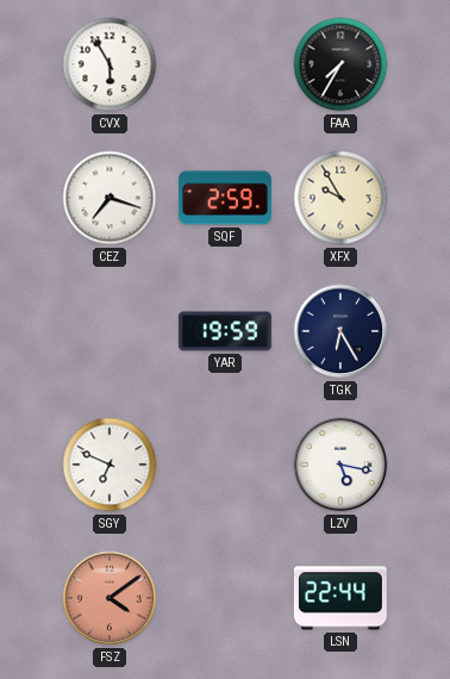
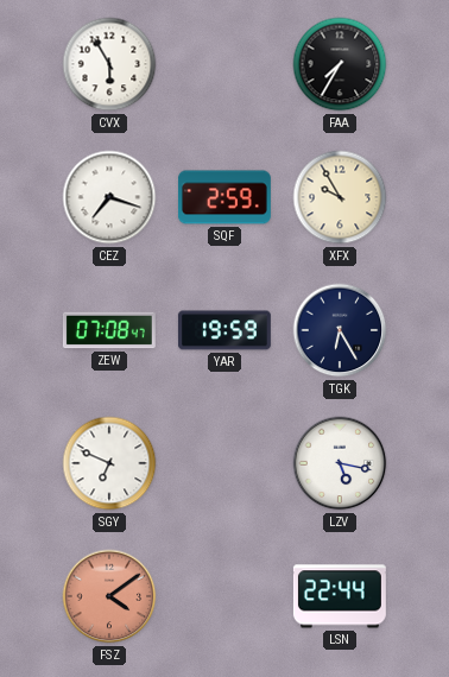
ZEW: none -> 07:08 (109, 330)
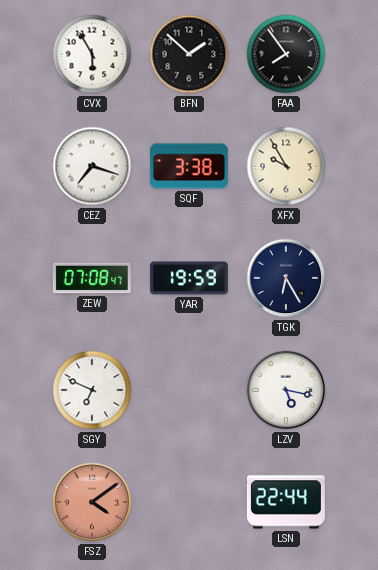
BFN: none -> 1:52 (189, 54)
FAA: 7:35 -> 7:54 (286, 54)
SQF: 2:59 -> 3:38 (189, 166)
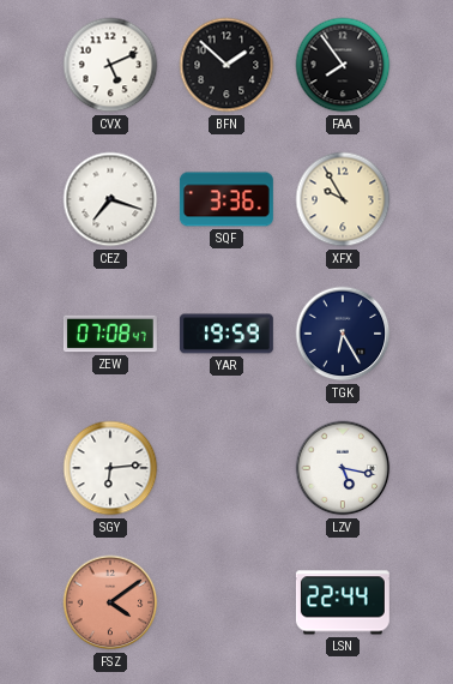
CVX: 5:55 -> 5:11 (110, 65)
SQF: 3:38 -> 3:36 (226, 199)
SGY: 6:49 -> 6:14 (110, 468)
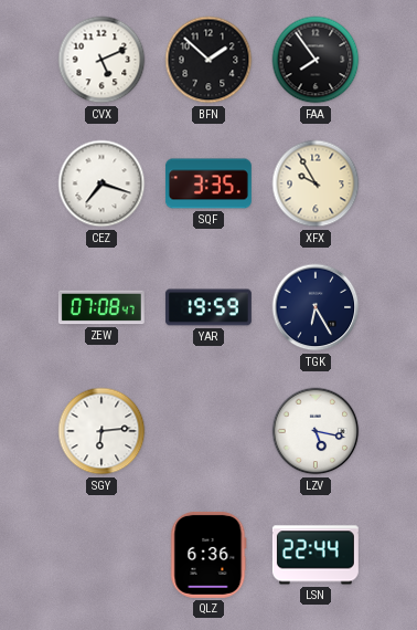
SQF: 3:36 -> 3:35 (209, 183)
FSZ: 4:09 -> none (110, 602)
QLZ: none -> 6:36 (209, 555)
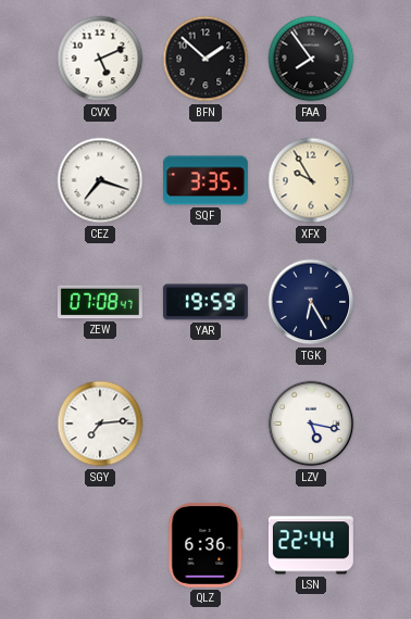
SGY: 6:14 -> 7:14 (100, 424)
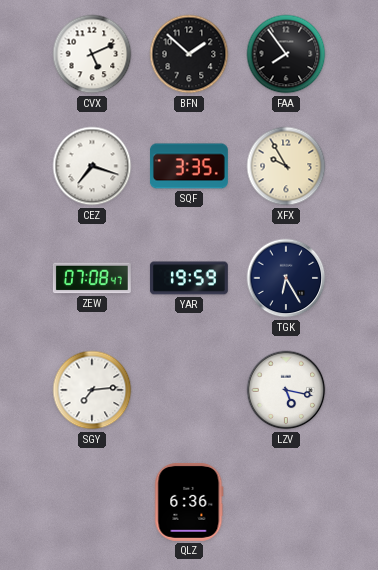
LSN: 22:44 -> none (311, 545)
